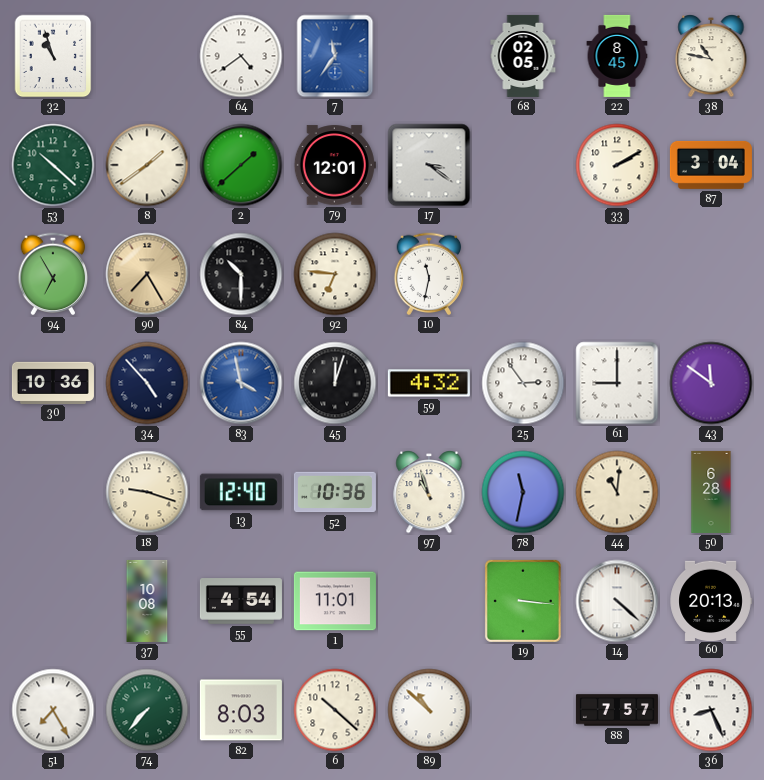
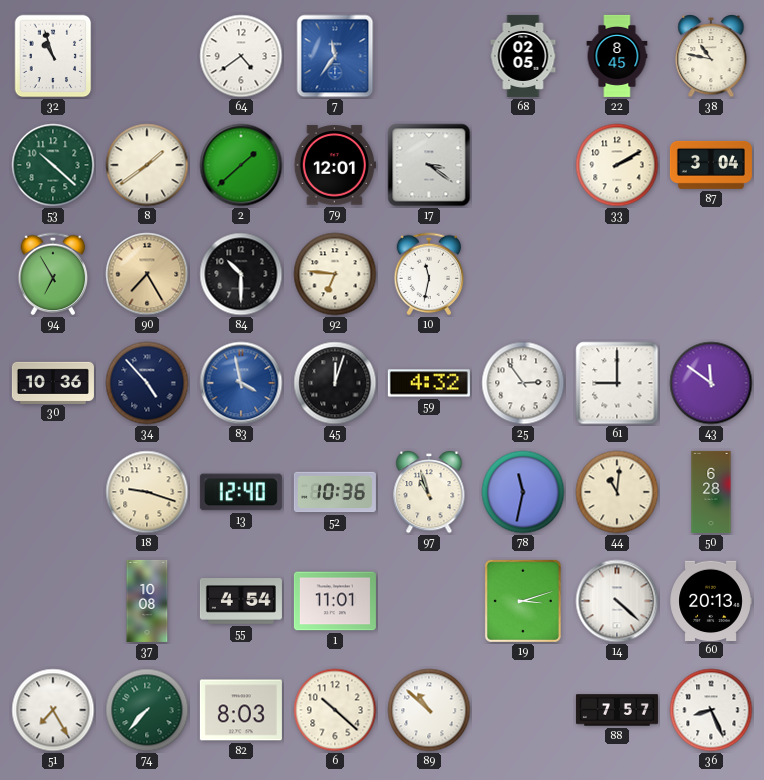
19: 3:16 -> 3:12 (523, 601)
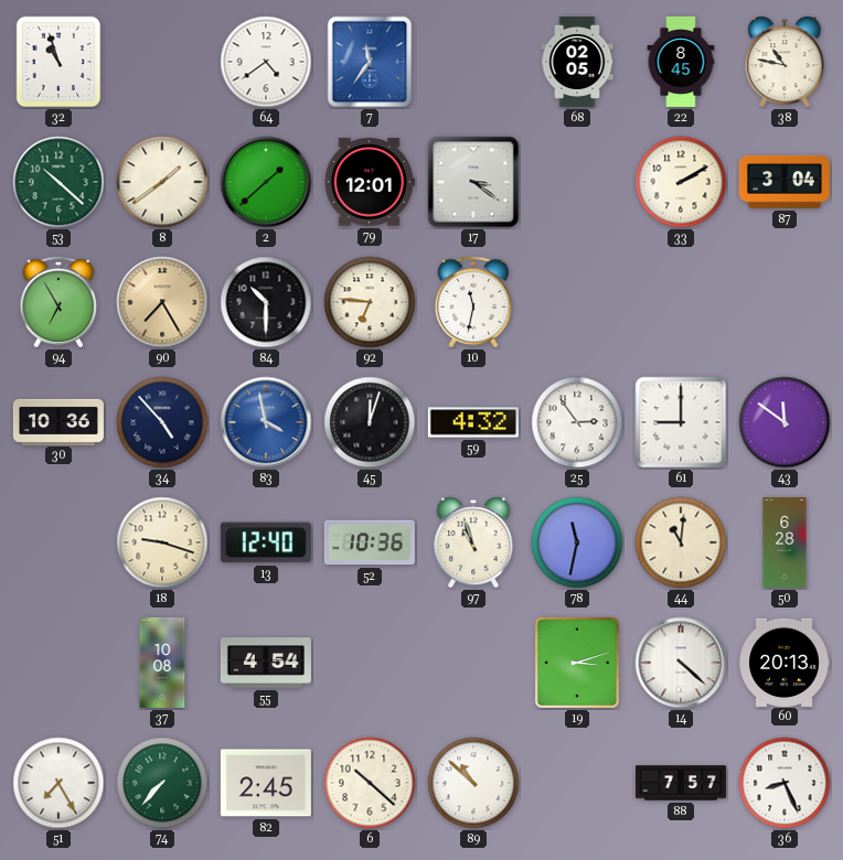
1: 11:01 -> none (335, 601)
82: 8:03 -> 2:45 (266, 783)
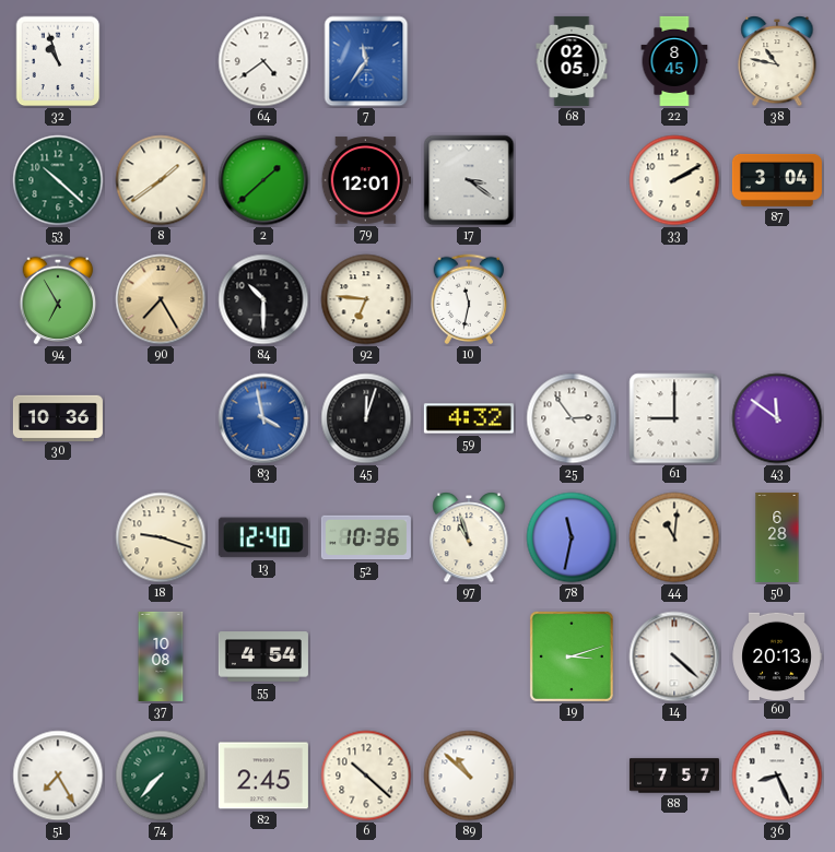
34: 4:53 -> none (162, 422)
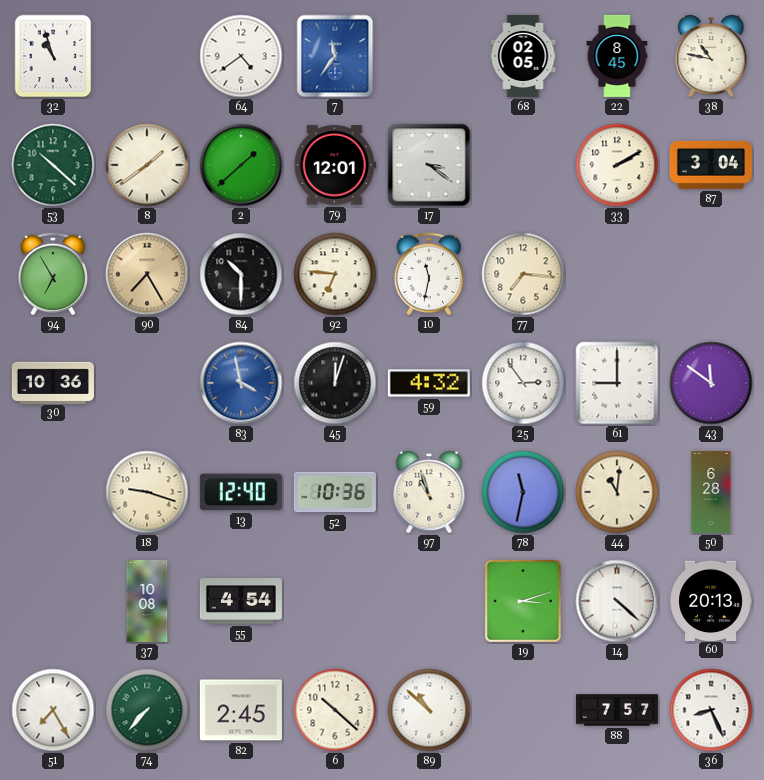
77: none -> 7:16 (523, 274)
